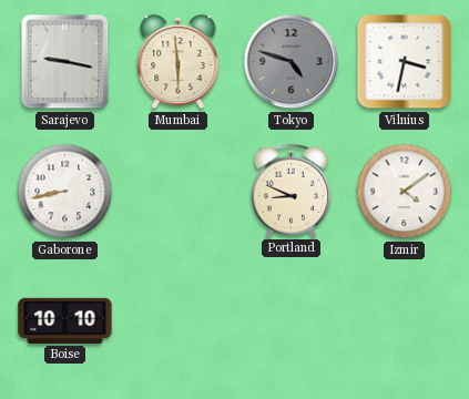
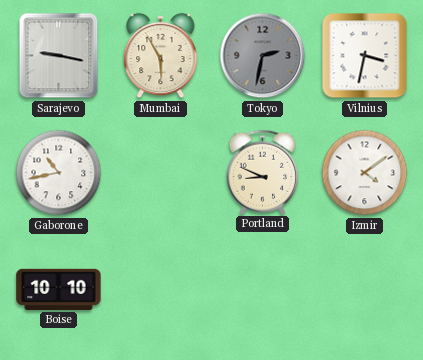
Mumbai: 5:59 -> 5:55 (161, 56)
Tokyo: 4:48 -> 2:32 (263, 56)
Gaborone: 8:43 -> 10:43 (59, 173)
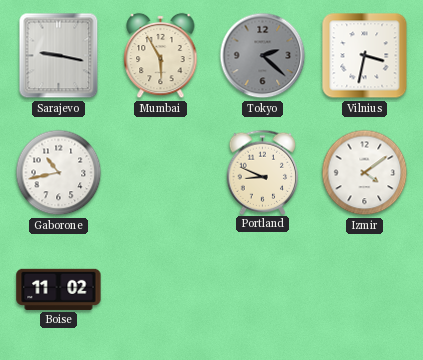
Tokyo: 2:32 -> 2:22 (263, 56)
Boise: 10:10 -> 11:02 (59, 289)
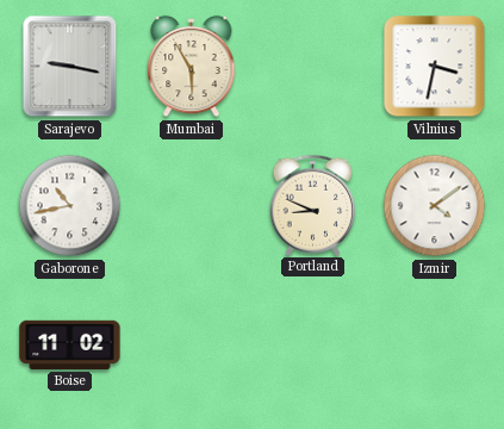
Tokyo: 2:22 -> none (263, 56)
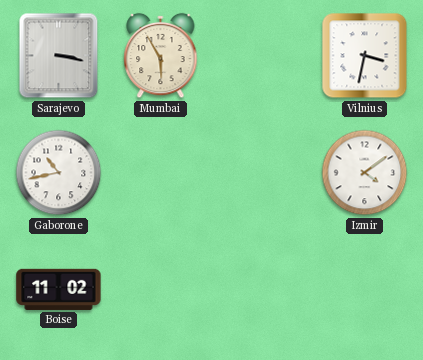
Sarajevo: 9:17 -> 3:17 (59, 56)
Portland: 8:49 -> none (313, 205)
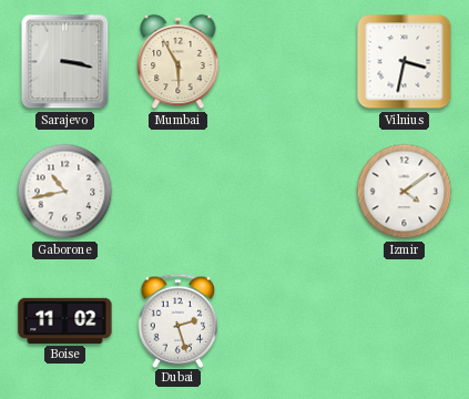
Dubai: none -> 2:27 (179, 320)
